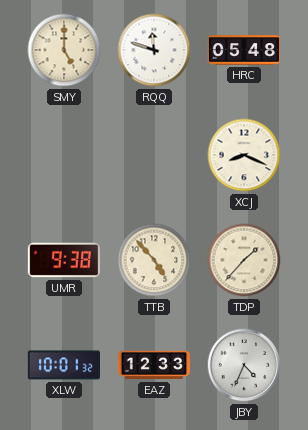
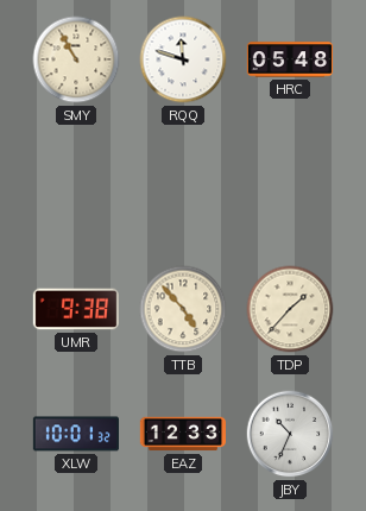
SMY: 5:00 -> 10:55 (76, 59)
XCJ: 8:19 -> none (244, 155)
JBY: 4:34 -> 10:34 (290, 434)
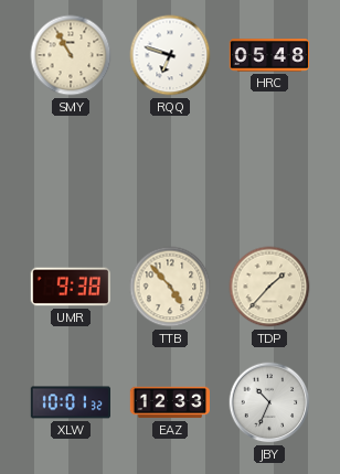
RQQ: 11:48 -> 6:48 (170, 55)
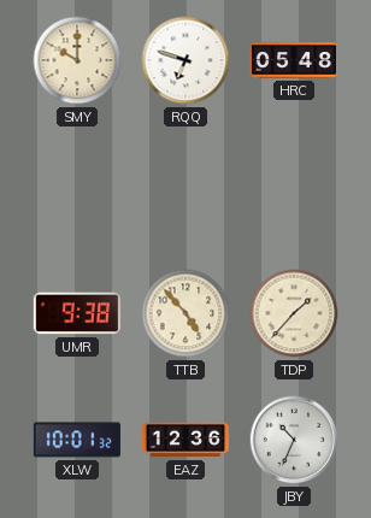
SMY: 10:55 -> 10:00 (77, 60)
EAZ: 12:33 -> 12:36 (184, 440)
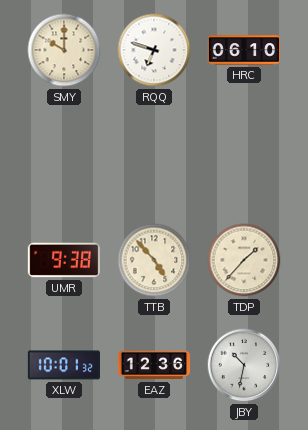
HRC: 05:48 -> 06:10 (244, 50)
JBY: 10:34 -> 10:32 (244, 365)
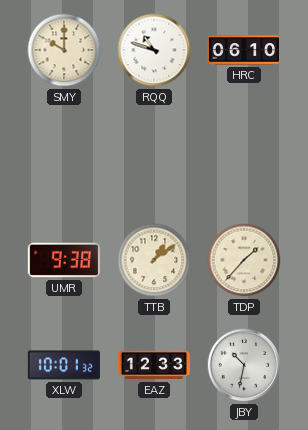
RQQ: 6:48 -> 10:48 (154, 50)
TTB: 4:53 -> 1:09 (154, 260)
EAZ: 12:36 -> 12:33 (153, 365)
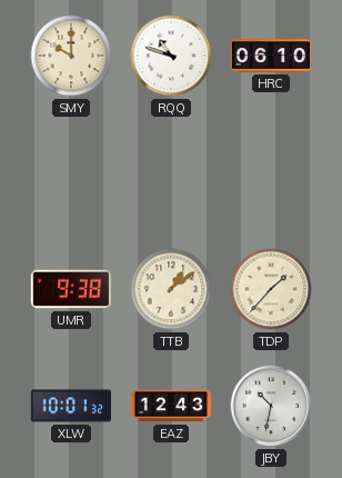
EAZ: 12:33 -> 12:43 (170, 406)
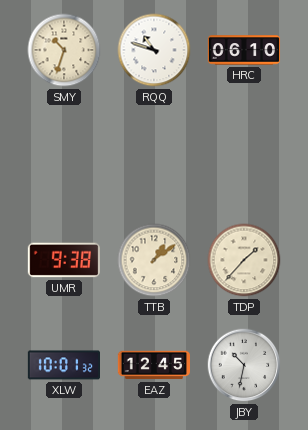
SMY: 10:00 -> 10:33 (64, 50)
EAZ: 12:43 -> 12:45 (153, 365)
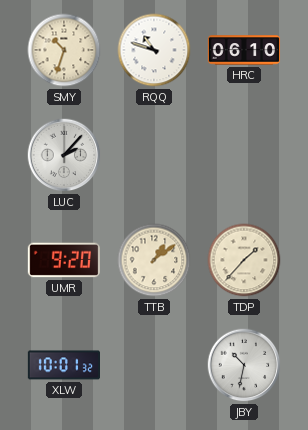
LUC: none -> 2:07 (64, 155)
UMR: 9:38 -> 9:20 (63, 260)
EAZ: 12:45 -> none (153, 365)
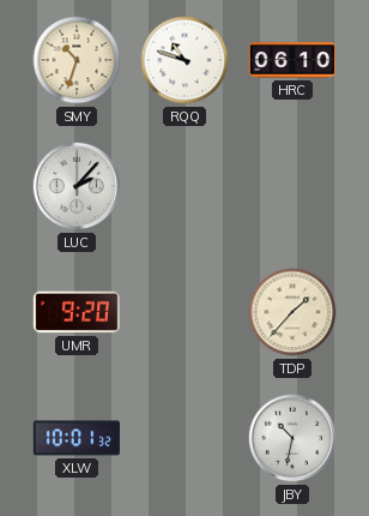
TTB: 1:09 -> none (154, 260)
